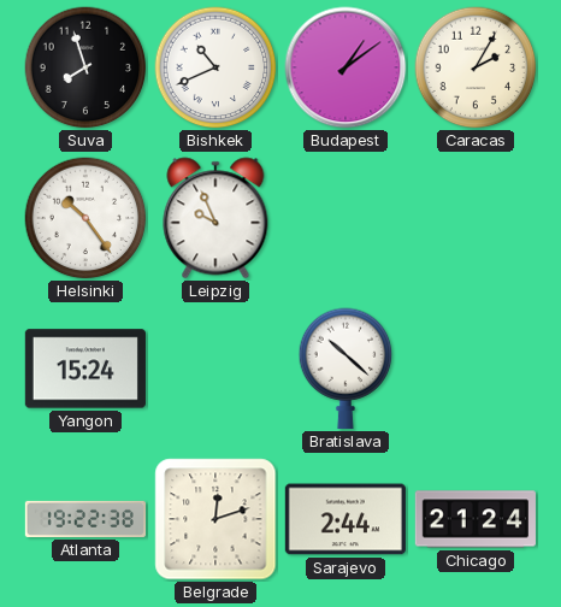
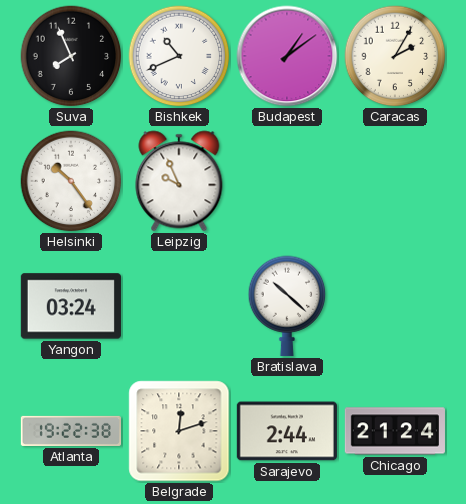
Suva: 7:57 -> 7:56 (71, 56)
Yangon: 15:24 -> 03:24 (71, 306)
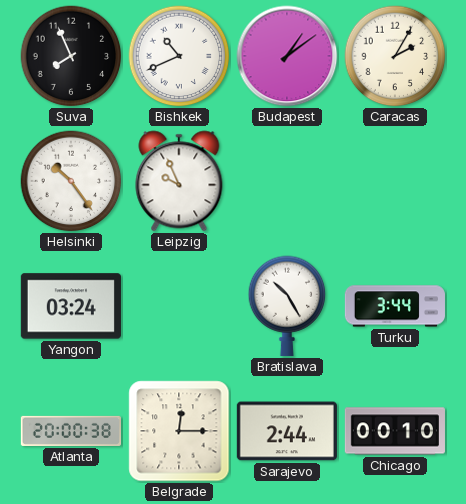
Bratislava: 10:22 -> 10:25 (287, 306)
Turku: none -> 3:44 (395, 306)
Atlanta: 19:22 -> 20:00 (70, 431)
Belgrade: 12:12 -> 12:15 (179, 431)
Chicago: 21:24 -> 00:10 (395, 431)
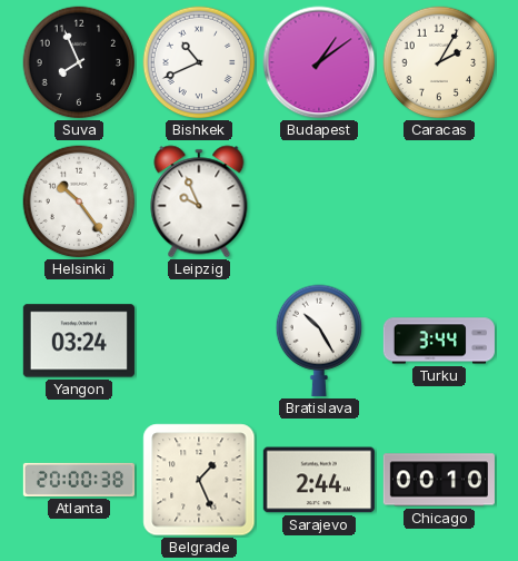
Belgrade: 12:15 -> 1:26 (199, 480)
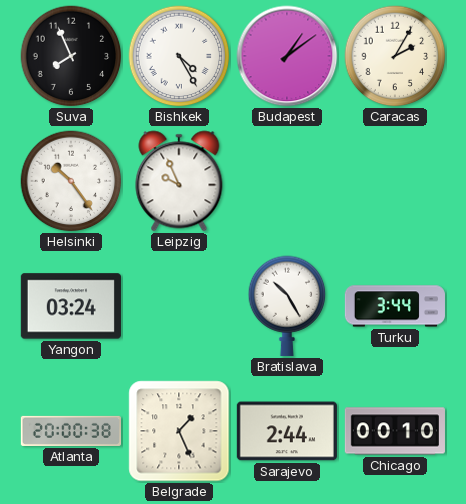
Bishkek: 10:41 -> 4:25 (179, 56)
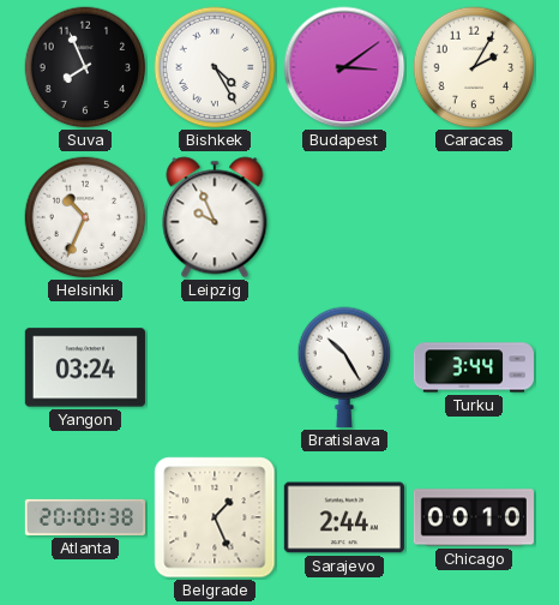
Budapest: 1:09 -> 3:09 (344, 67)
Helsinki: 10:24 -> 10:34 (85, 217)
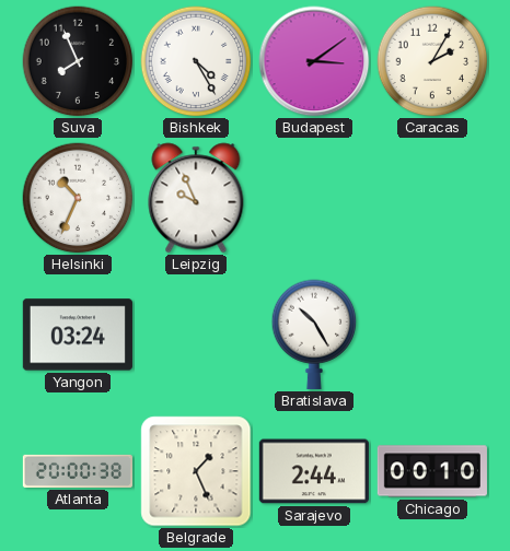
Turku: 3:44 -> none (474, 367)
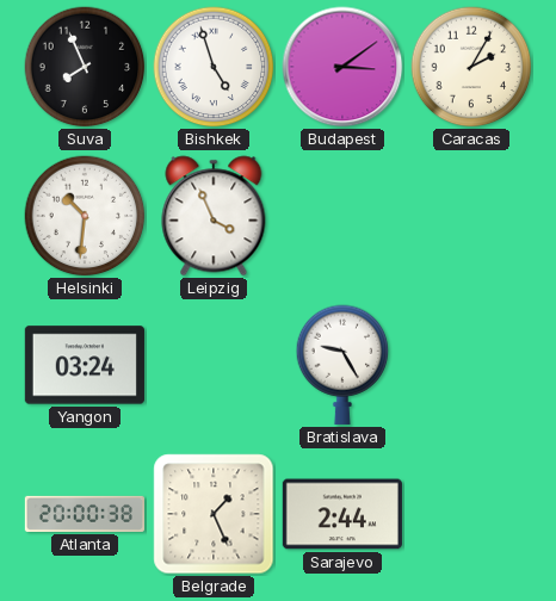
Bishkek: 4:25 -> 4:57 (214, 67)
Helsinki: 10:34 -> 10:31 (85, 216)
Leipzig: 9:56 -> 3:56 (214, 216)
Bratislava: 10:25 -> 9:25 (342, 365)
Chicago: 00:10 -> none (432, 471)
